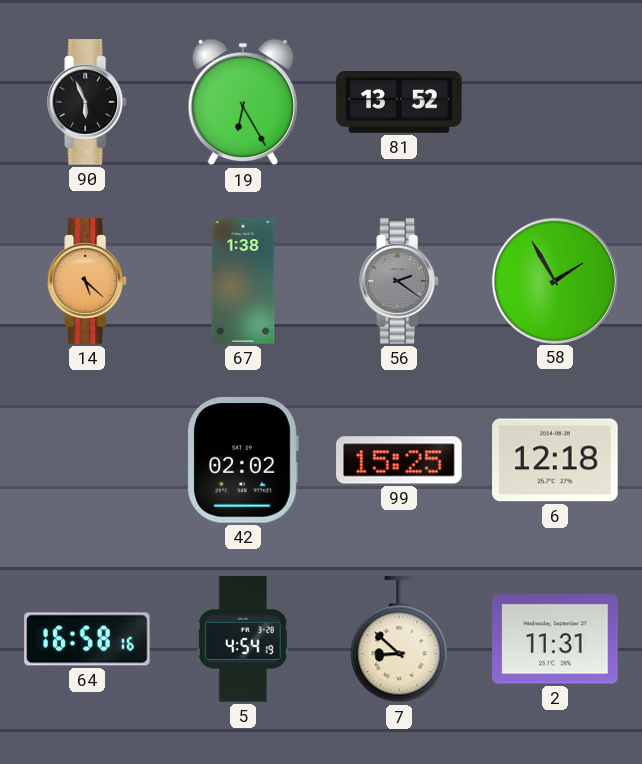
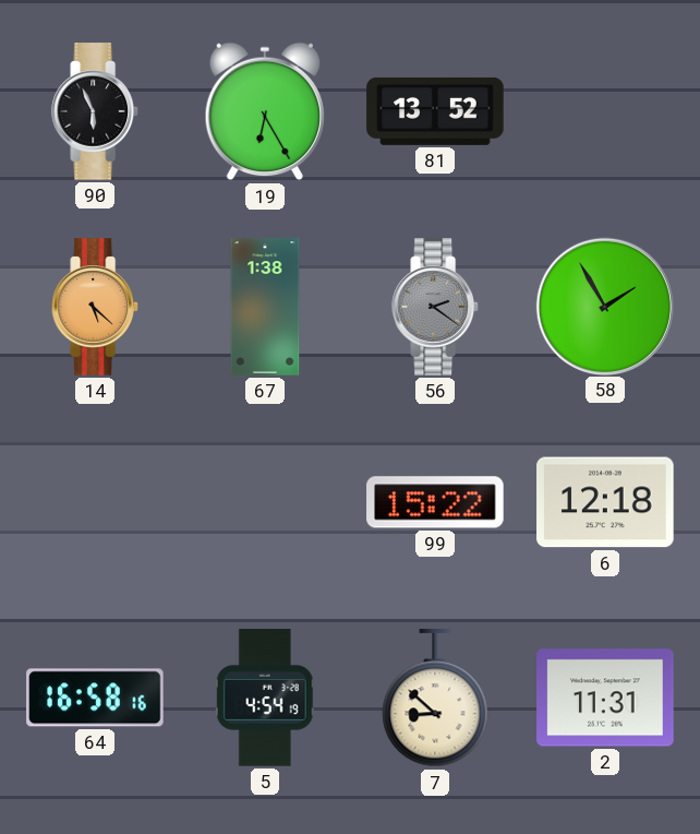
42: 02:02 -> none (243, 461)
99: 15:25 -> 15:22 (435, 502)
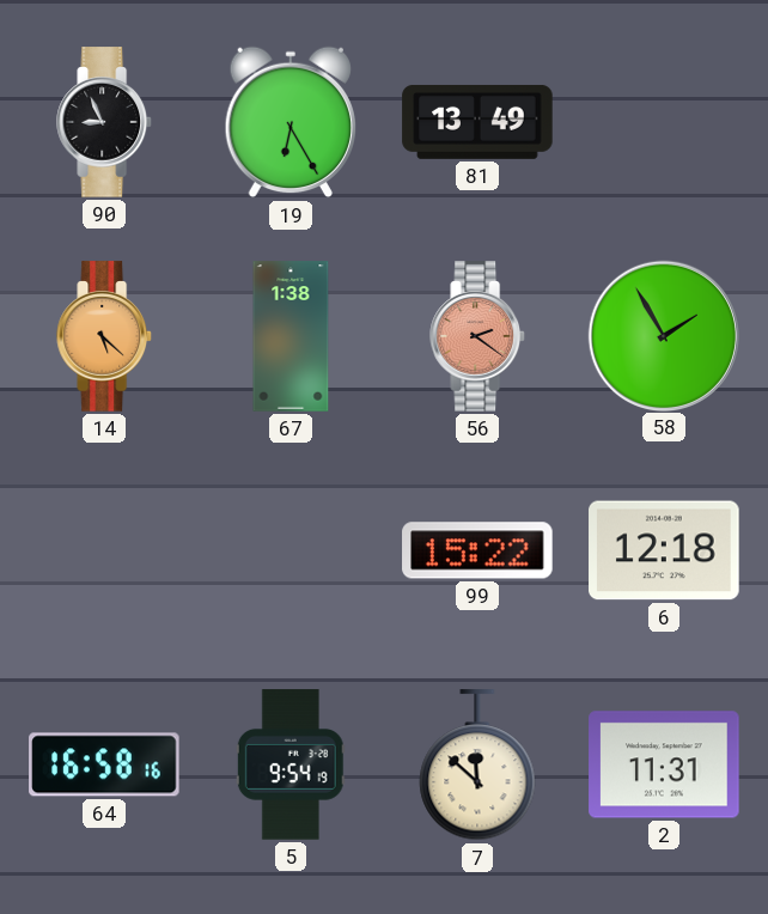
90: 5:56 -> 8:56 (105, 122)
81: 13:52 -> 13:49 (477, 122)
56 dial: grey -> salmon (479, 336)
5: 4:54 -> 9:54 (291, 764)
7: 8:52 -> 11:52 (477, 766)
